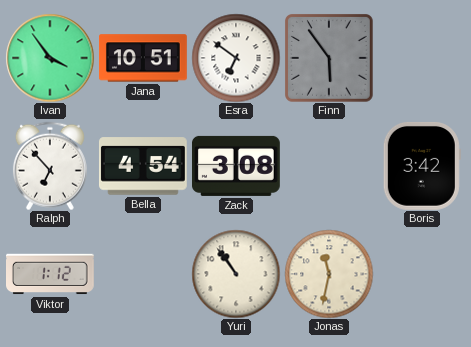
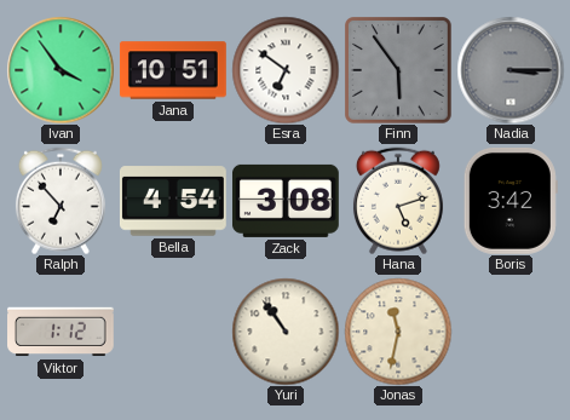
Nadia: none -> 3:15 (511, 70)
Hana: none -> 5:12 (398, 201)
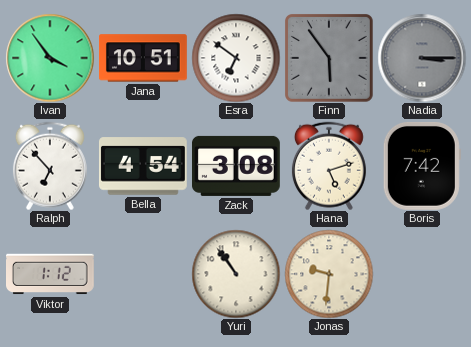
Boris: 3:42 -> 7:42 (422, 166)
Jonas: 11:32 -> 9:31 (329, 274)
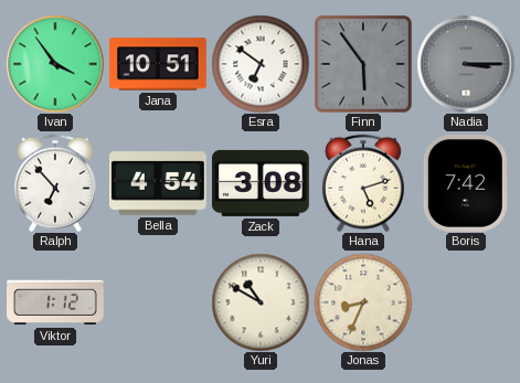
Yuri: 10:54 -> 10:50 (261, 302)
Jonas: 9:31 -> 8:34 (363, 302)
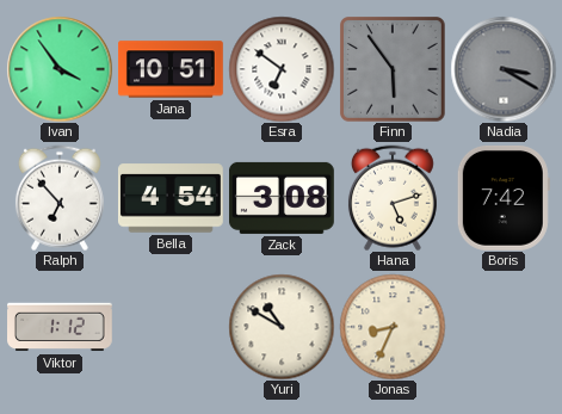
Nadia: 3:15 -> 3:20 (504, 69)
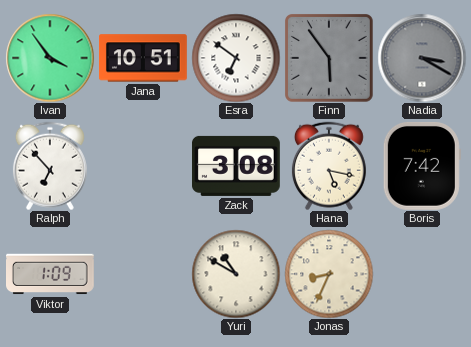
Bella: 4:54 -> none (171, 198)
Hana: 5:12 -> 5:17 (329, 166)
Viktor: 1:12 -> 1:09 (51, 274)
